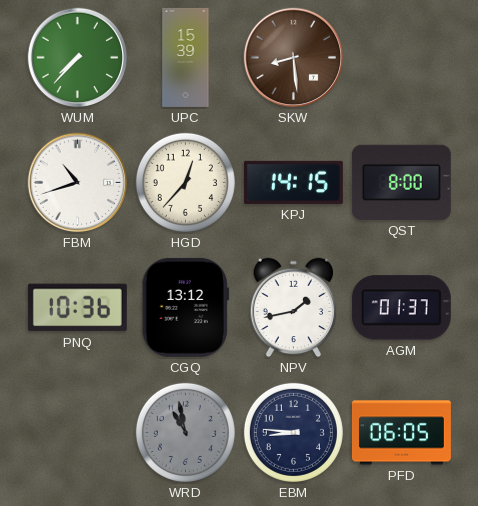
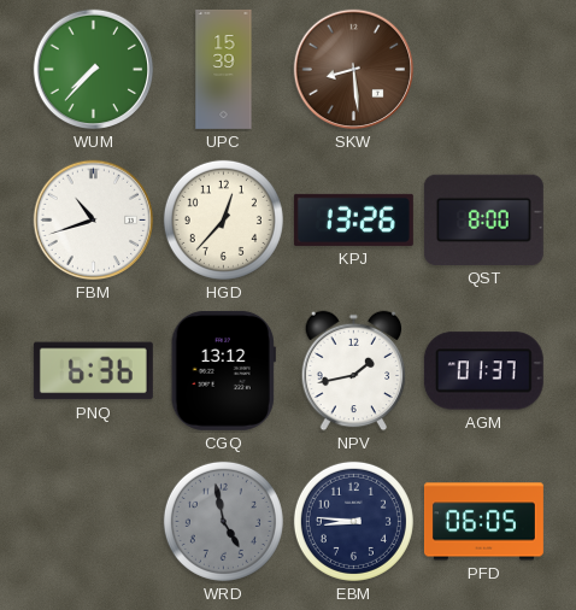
KPJ: 14:15 -> 13:26 (353, 219)
PNQ: 10:36 -> 6:36 (93, 371)
WRD: 10:58 -> 4:58 (223, 521)
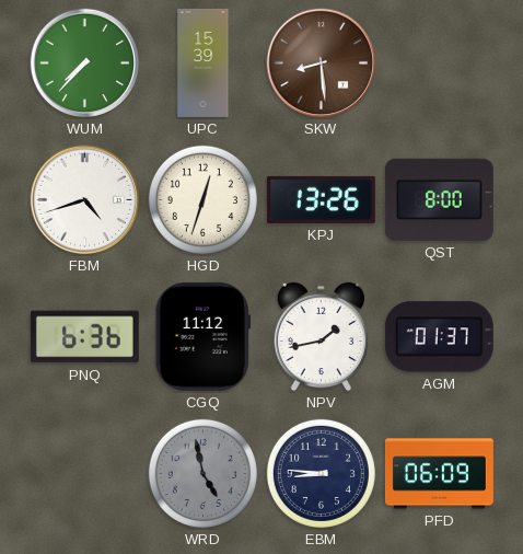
FBM: 10:42 -> 4:42 (85, 200)
HGD: 12:37 -> 12:33 (202, 199)
CGQ: 13:12 -> 11:12 (202, 336)
PFD: 06:05 -> 06:09 (439, 474)
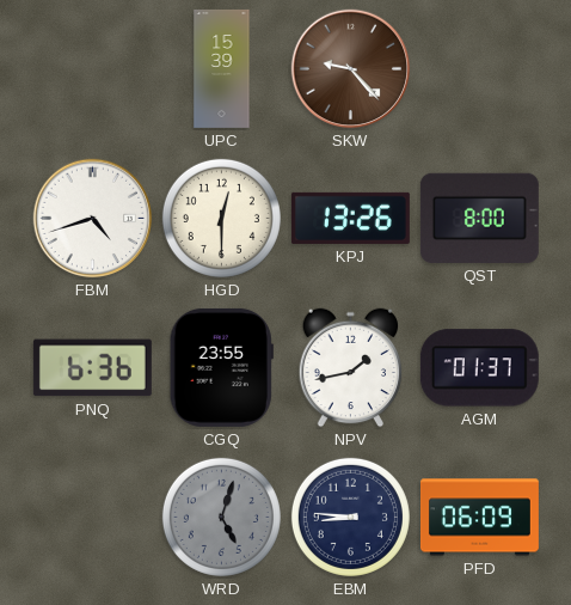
WUM: 7:37 -> none (85, 64)
SKW: 8:29 -> 9:23 (351, 69)
HGD: 12:33 -> 12:30 (221, 218)
CGQ: 11:12 -> 23:55 (221, 367)
WRD: 4:58 -> 5:03 (221, 517)
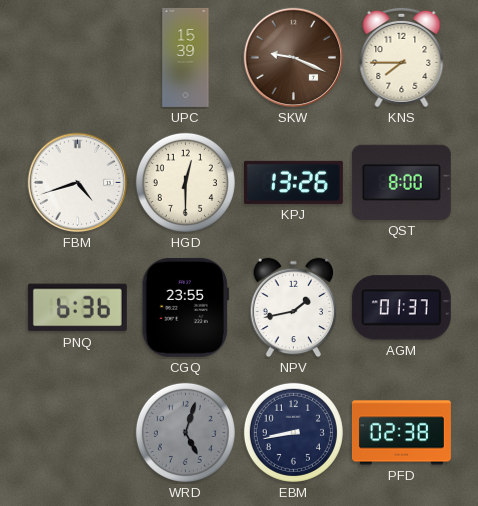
SKW: 9:23 -> 9:19 (294, 58)
KNS: none -> 7:45 (402, 57)
EBM: 8:46 -> 8:43 (293, 432)
PFD: 06:09 -> 02:38 (401, 433)
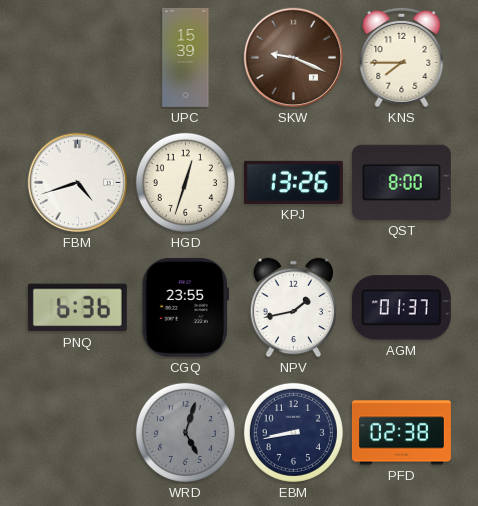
HGD: 12:30 -> 12:33 (185, 182)
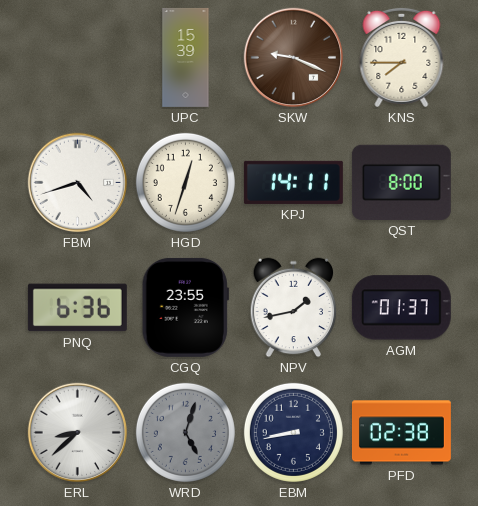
KPJ: 13:26 -> 14:11 (293, 182)
ERL: none -> 8:38 (78, 433)
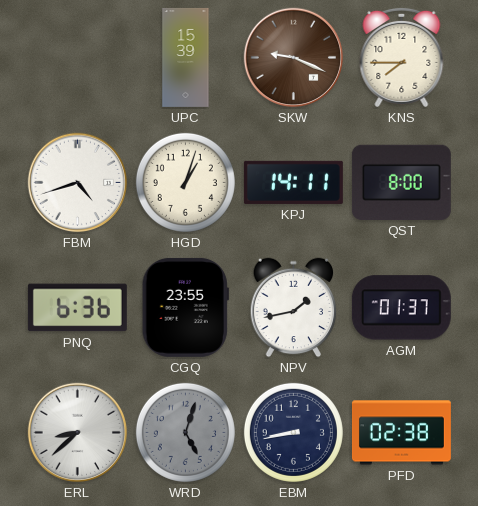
HGD: 12:33 -> 1:03 (185, 182)
